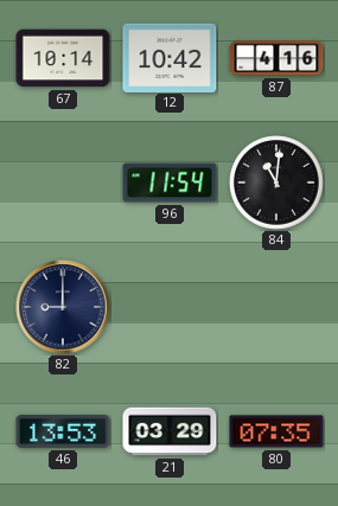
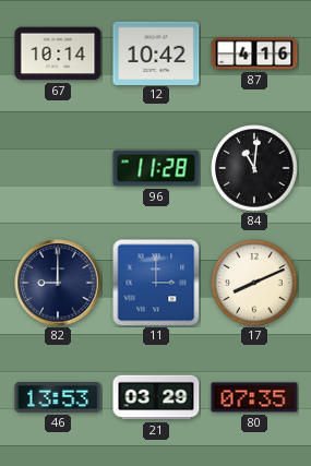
96: 11:54 -> 11:28 (156, 168)
11: none -> 3:00 (156, 283)
17: none -> 8:11 (254, 283)
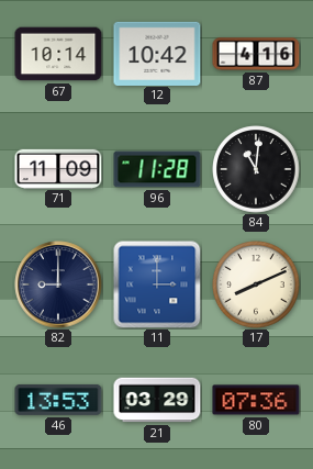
71: none -> 11:09 (58, 168)
80: 07:35 -> 07:36 (256, 400)
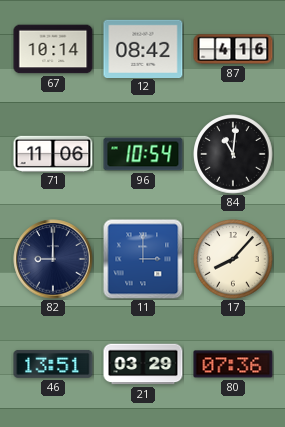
12: 10:42 -> 08:42 (143, 48)
71: 11:09 -> 11:06 (53, 153)
96: 11:28 -> 10:54 (143, 154)
17: 8:11 -> 8:07 (233, 259)
46: 13:53 -> 13:51 (53, 364)
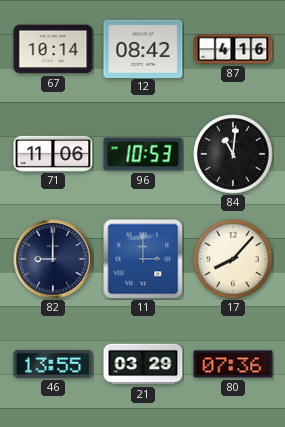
96: 10:54 -> 10:53 (143, 154)
46: 13:51 -> 13:55 (53, 364)
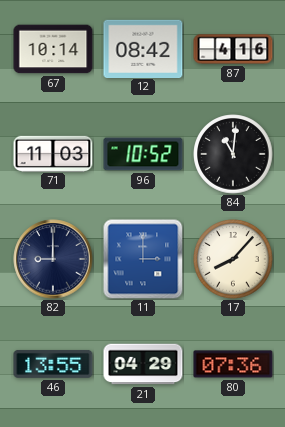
71: 11:06 -> 11:03 (53, 153)
96: 10:53 -> 10:52 (143, 154)
21: 03:29 -> 04:29 (143, 364)
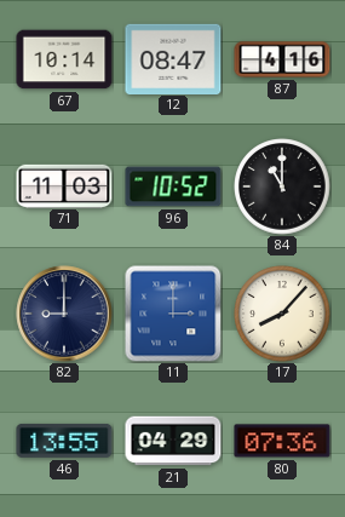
12: 08:42 -> 08:47 (173, 58)
84: 11:01 -> 11:00 (282, 186)
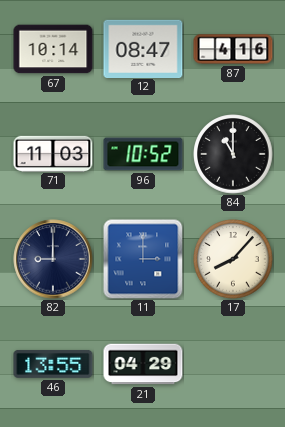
80: 07:36 -> none (282, 441)
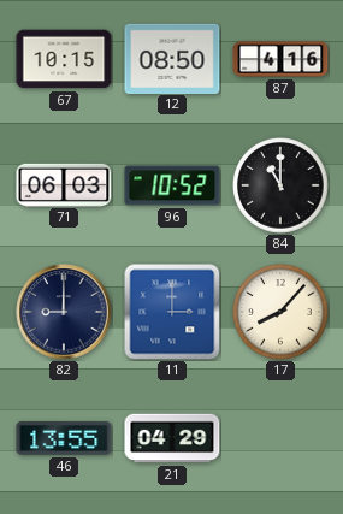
67: 10:14 -> 10:15 (64, 59)
12: 08:47 -> 08:50 (172, 58)
71: 11:03 -> 06:03 (64, 184)
